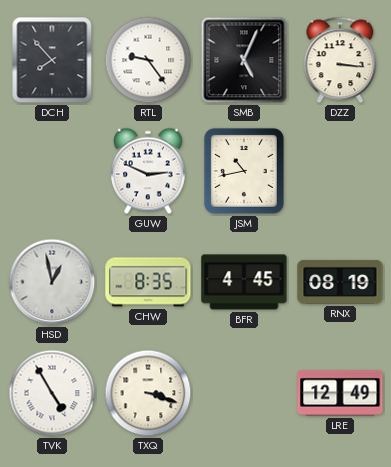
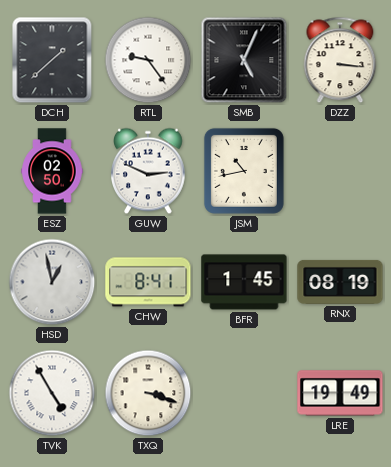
DCH: 7:53 -> 1:38 (52, 60)
ESZ: none -> 02:50 (52, 171)
CHW: 8:35 -> 8:41 (148, 282)
BFR: 4:45 -> 1:45 (244, 282)
LRE: 12:49 -> 19:49 (340, 393)
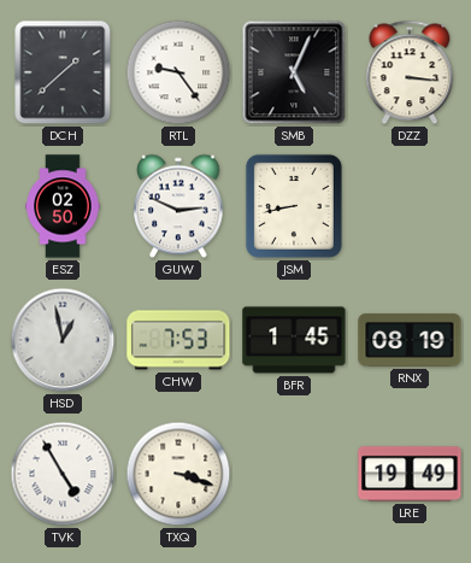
JSM: 10:43 -> 8:43 (294, 206)
CHW: 8:41 -> 7:53 (178, 340)
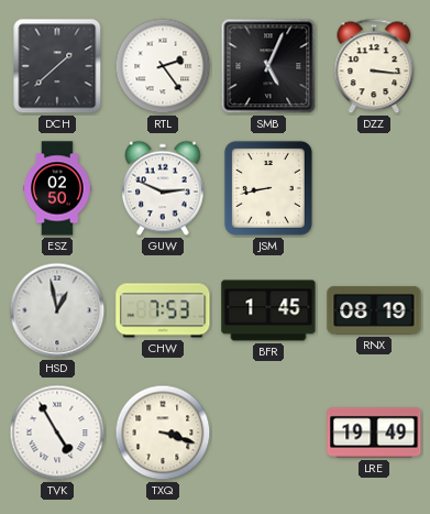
RTL: 9:24 -> 2:24 (163, 66)
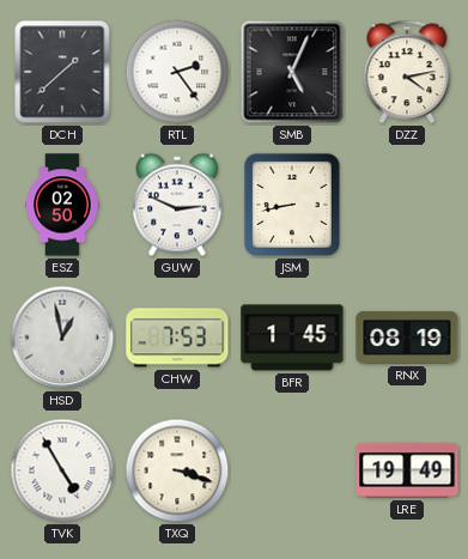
DZZ: 3:16 -> 4:13 (407, 72)
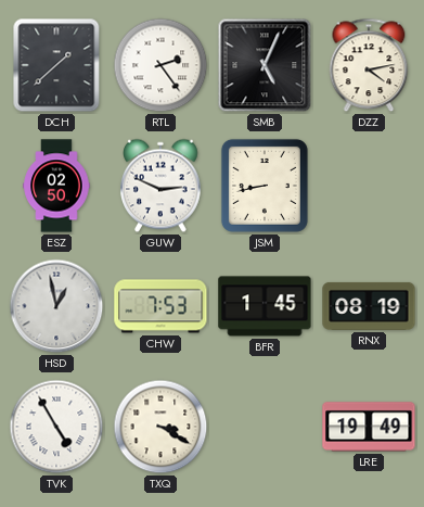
TXQ: 3:18 -> 3:20 (160, 427)
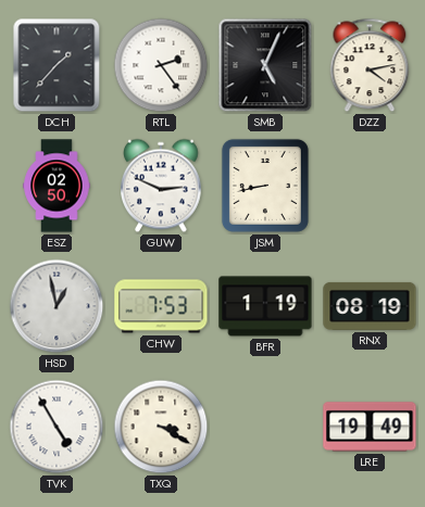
DCH: 1:38 -> 1:37 (57, 65)
BFR: 1:45 -> 1:19 (265, 306)
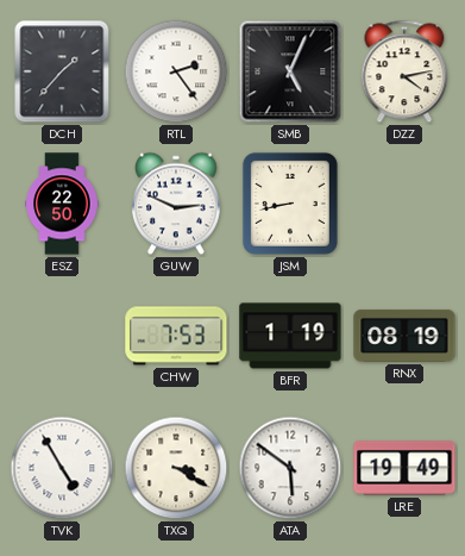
ESZ: 02:50 -> 22:50 (62, 204)
HSD: 12:58 -> none (57, 306)
ATA: none -> 5:51 (290, 468)
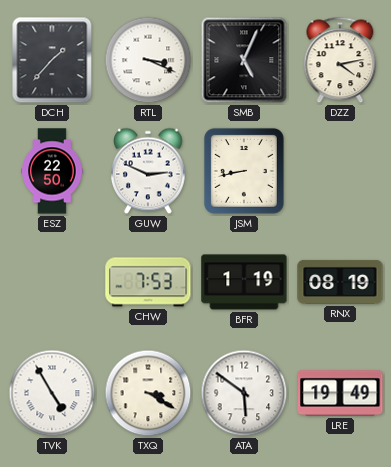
RTL: 2:24 -> 3:19 (148, 60)
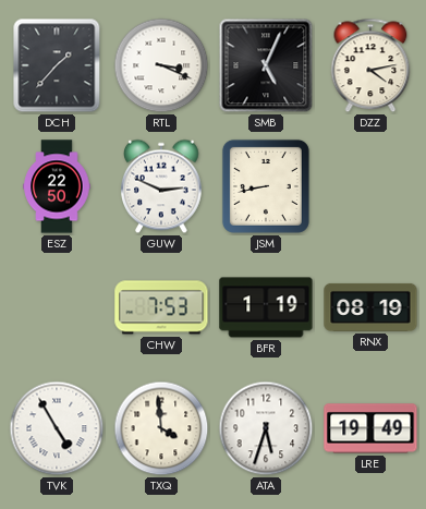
TXQ: 3:20 -> 3:59 (161, 428)
ATA: 5:51 -> 5:33 (266, 428)
